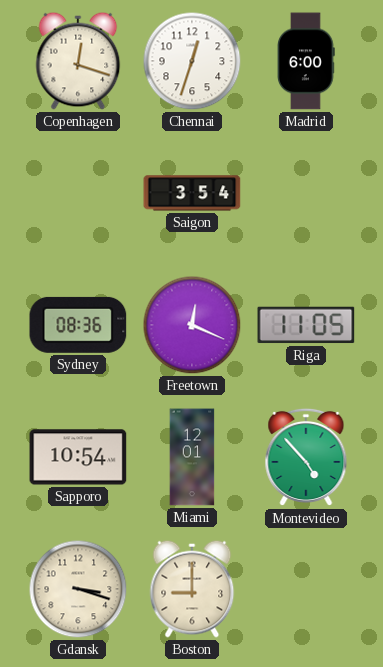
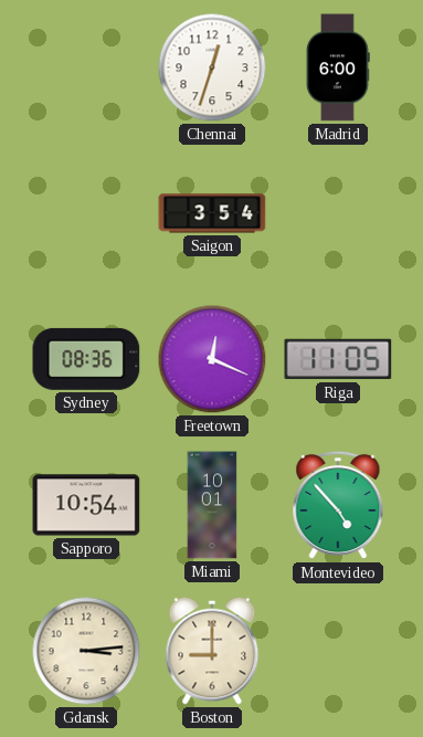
Copenhagen: 12:18 -> none (78, 61)
Miami: 12:01 -> 10:01 (212, 505)
Gdansk: 3:18 -> 3:14 (86, 651)
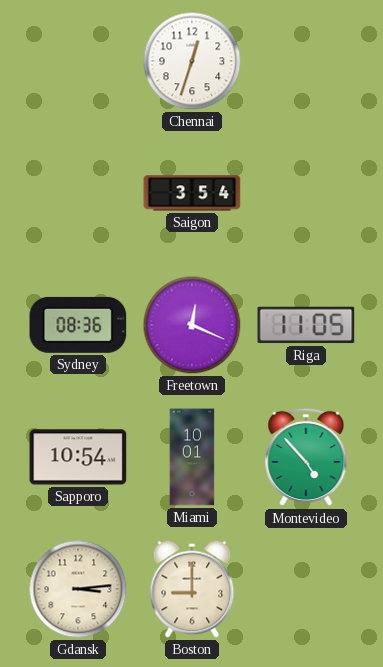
Madrid: 6:00 -> none (338, 67)
